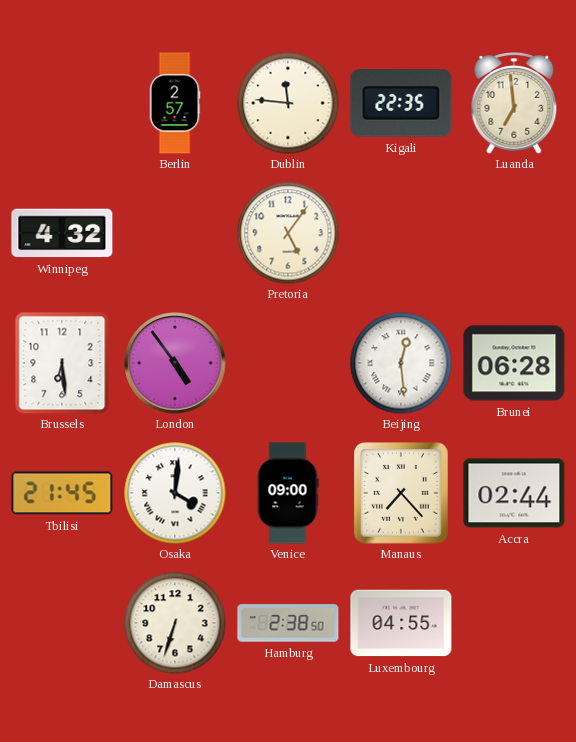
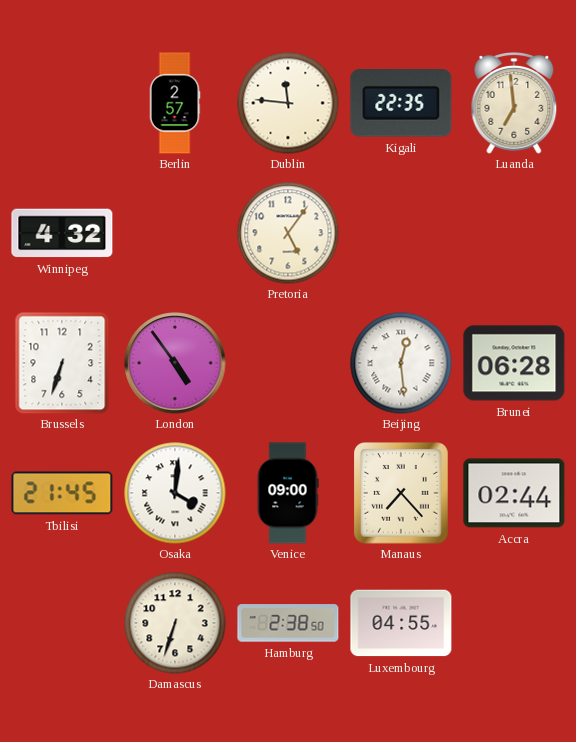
Brussels: 6:29 -> 6:33 (62, 363)
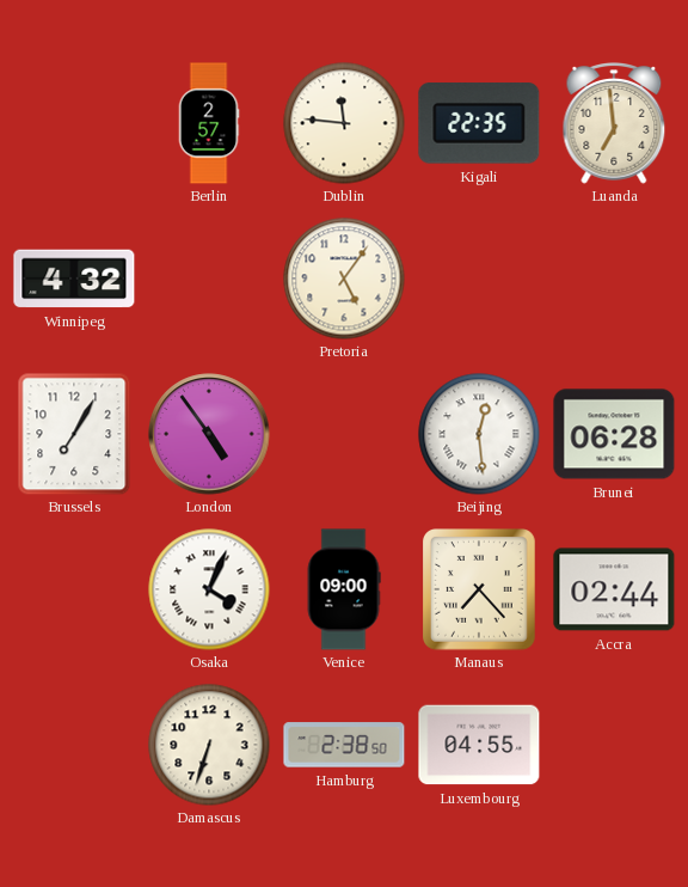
Brussels: 6:33 -> 7:05 (74, 434)
Tbilisi: 21:45 -> none (62, 493)
Osaka: 4:01 -> 4:04 (209, 589)
